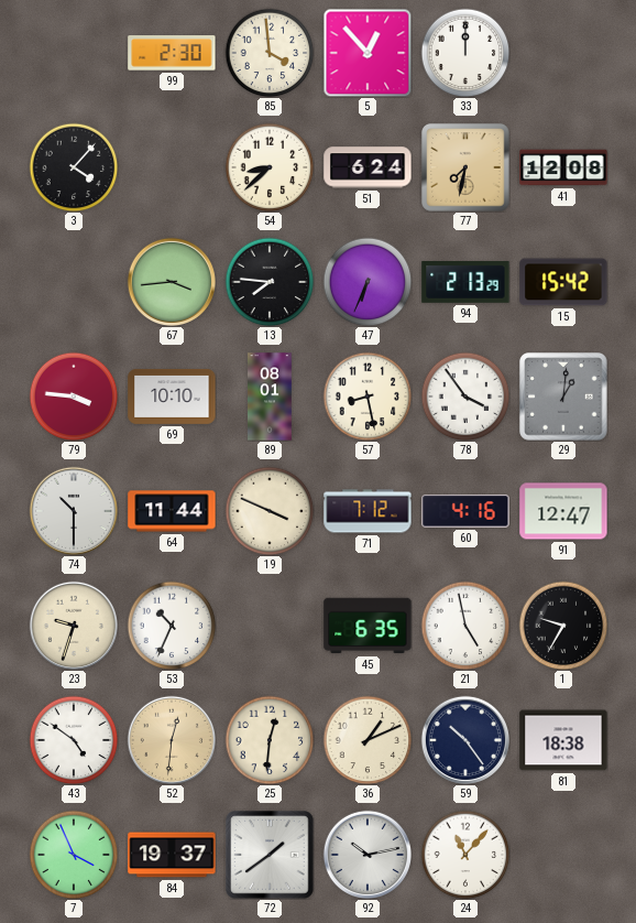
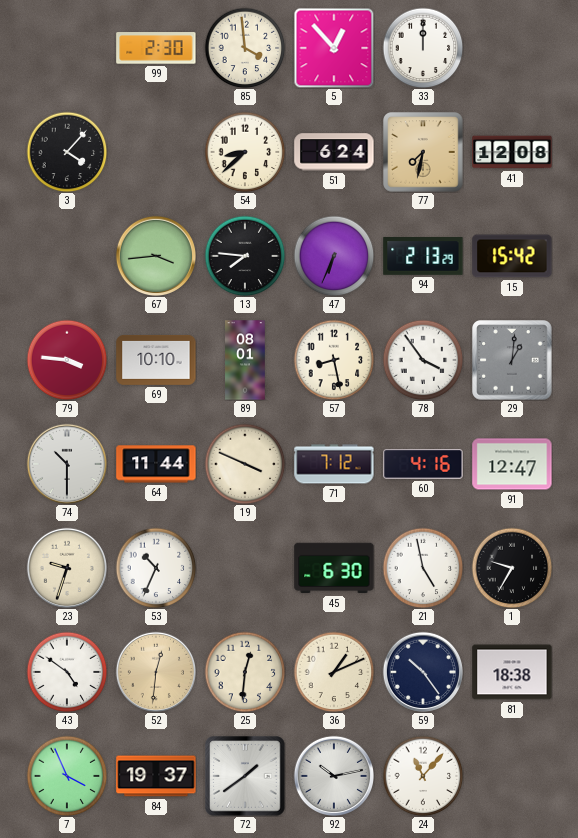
45: 6:35 -> 6:30 (334, 568)
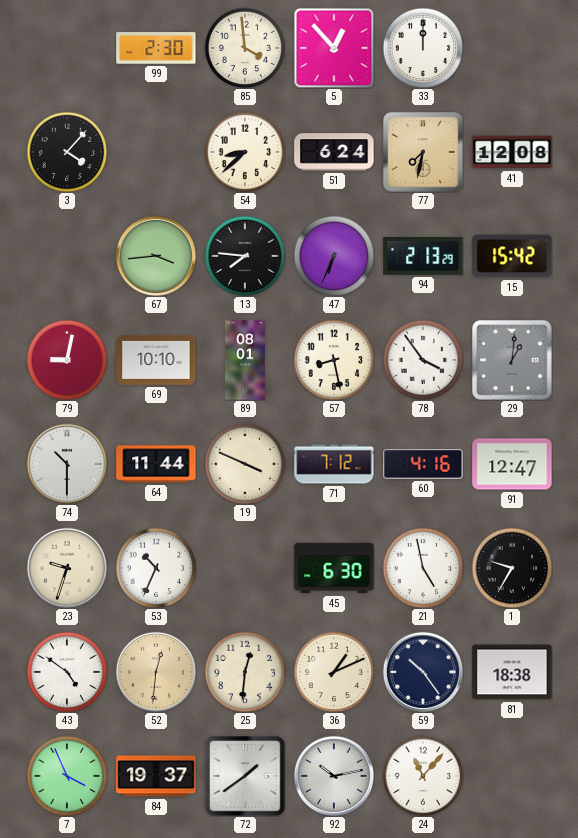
79: 3:46 -> 9:02 (67, 360)
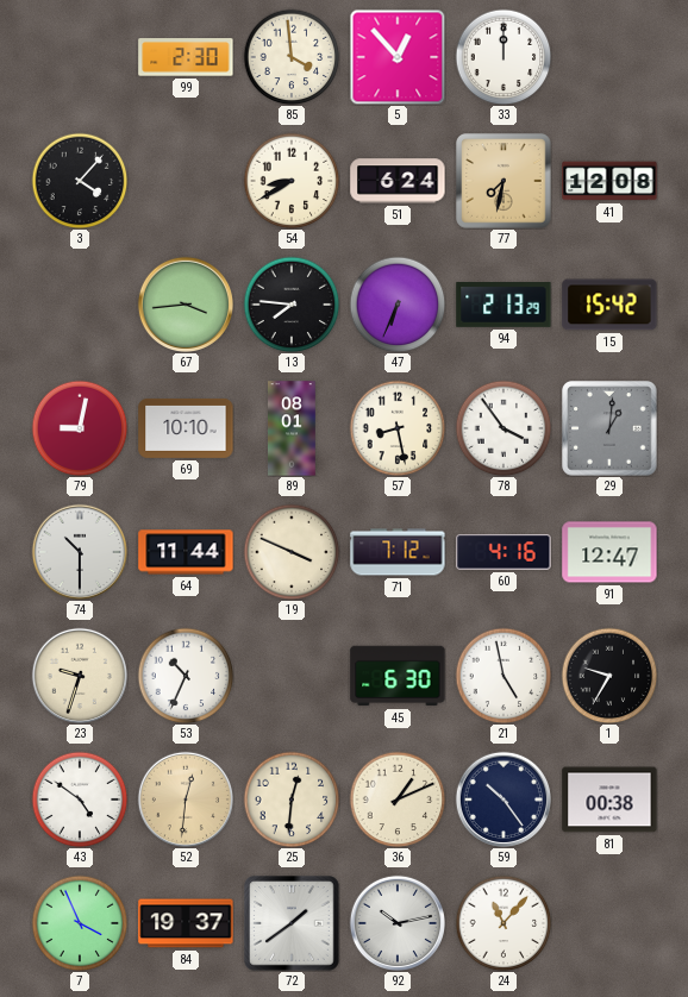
54: 8:38 -> 8:40 (292, 181)
81: 18:38 -> 00:38 (609, 800)
